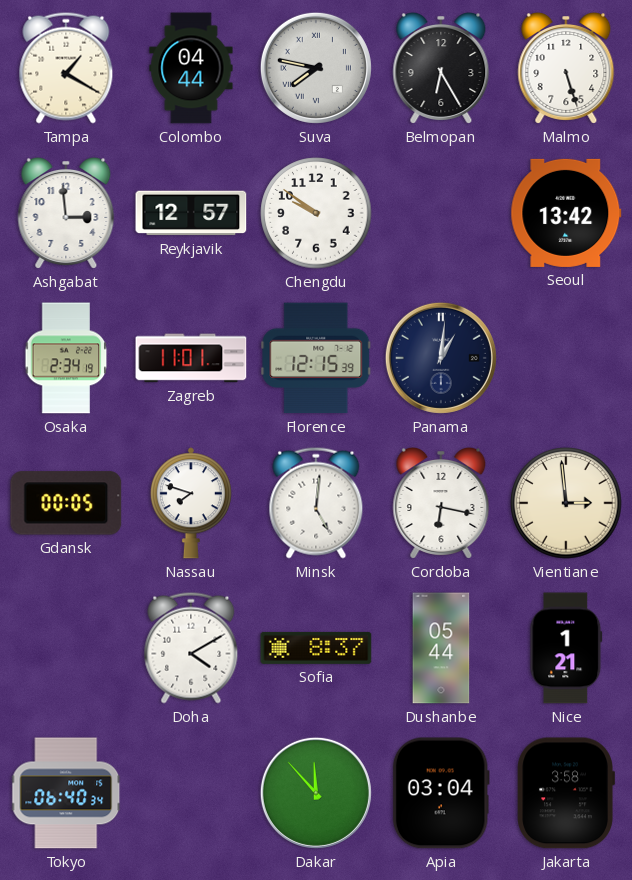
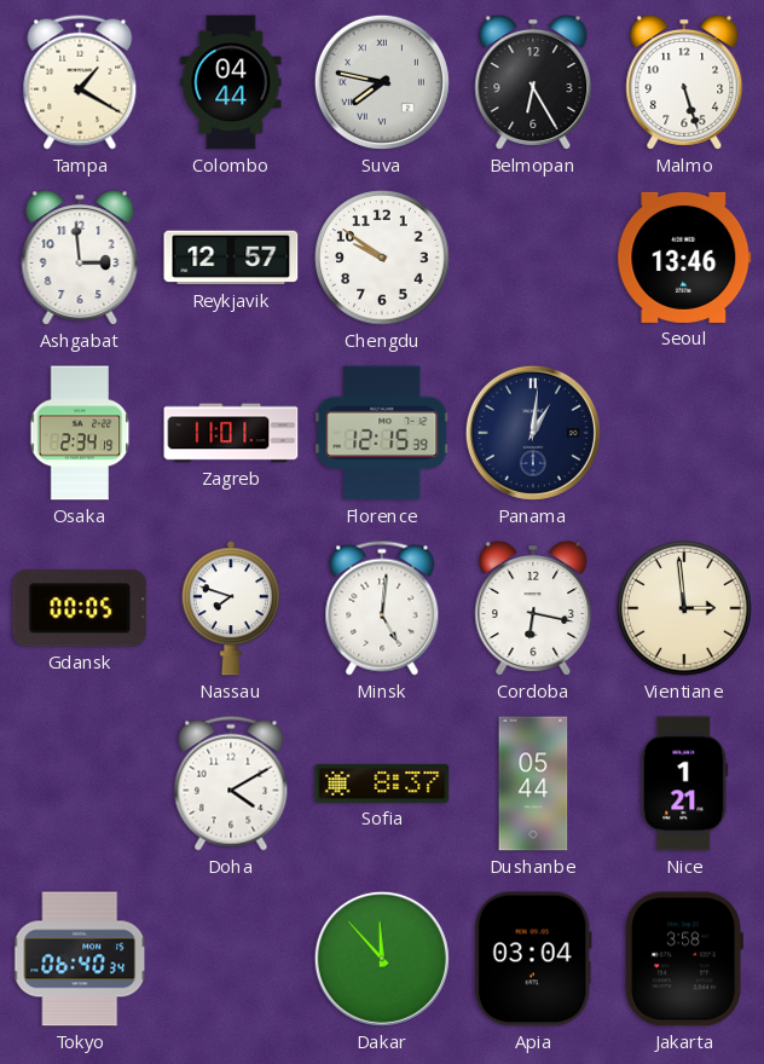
Seoul: 13:42 -> 13:46 (684, 258)
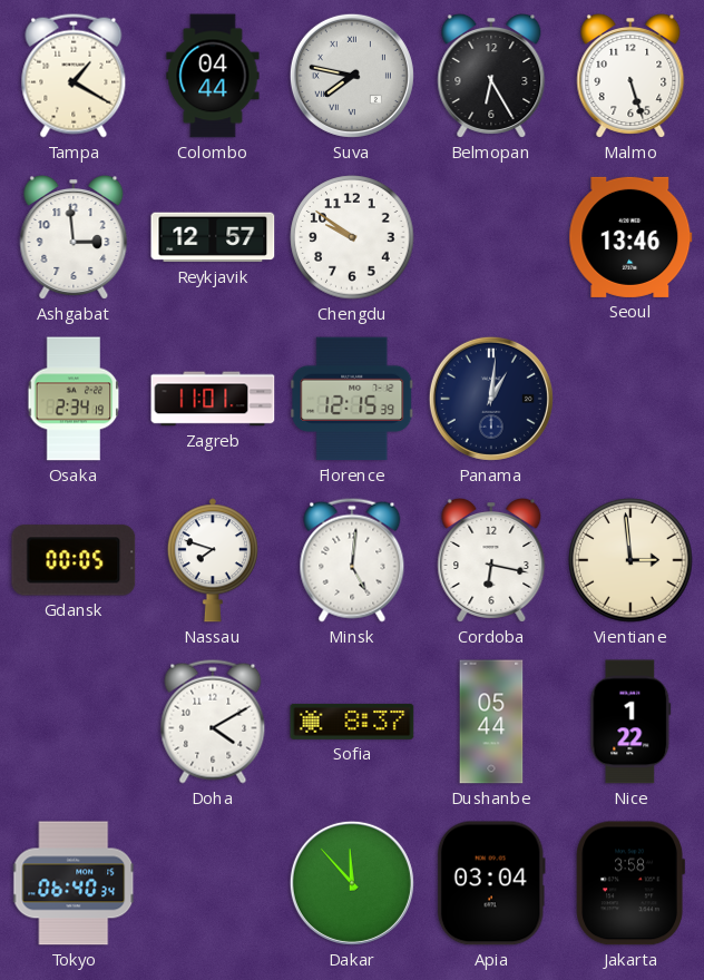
Nice: 1:21 -> 1:22 (630, 722)
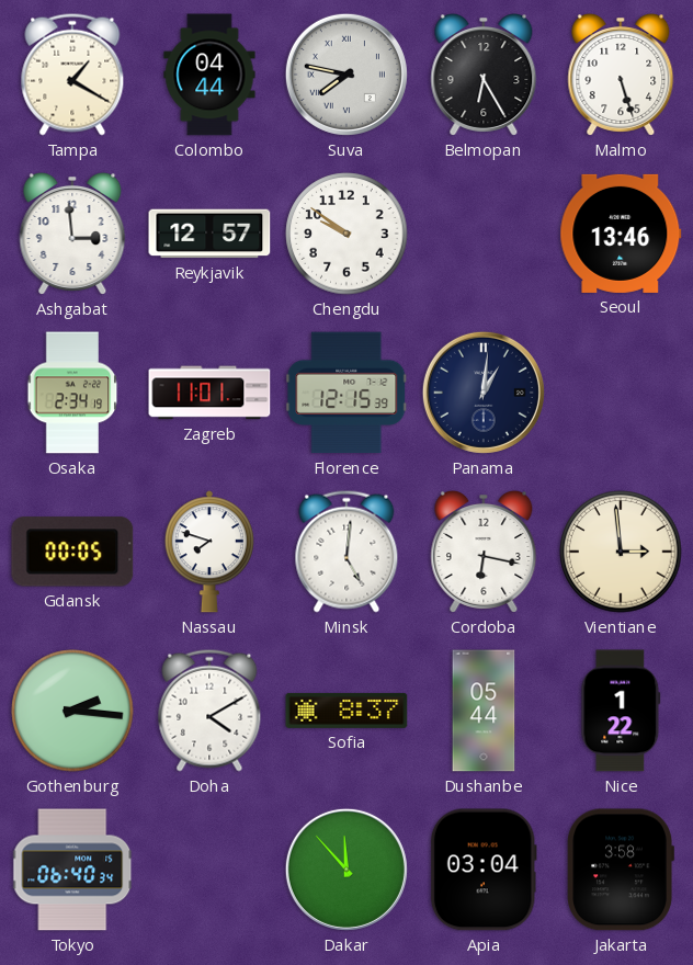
Gothenburg: none -> 2:16 (72, 711)
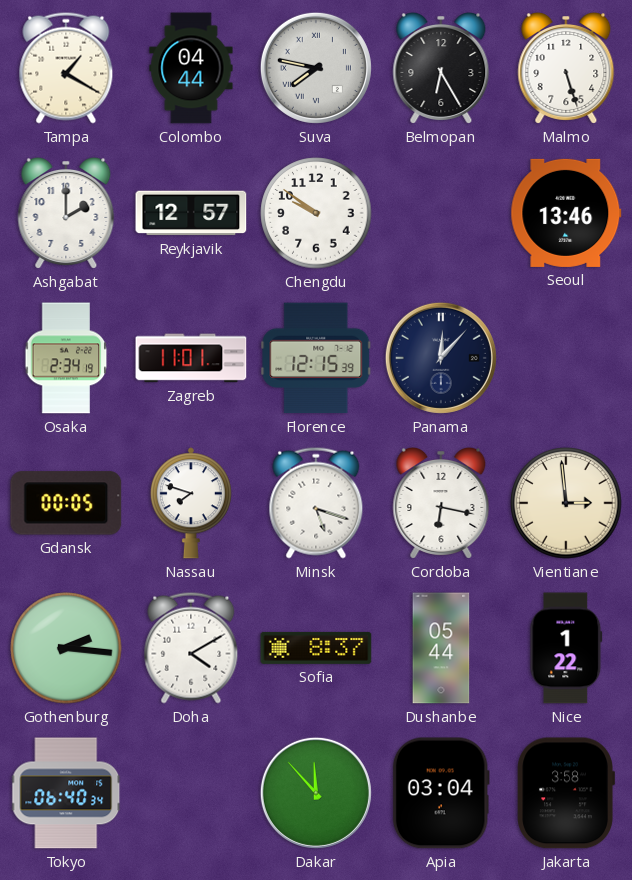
Ashgabat: 2:59 -> 2:00 (66, 214)
Panama: 1:01 -> 12:07 (441, 358)
Minsk: 5:01 -> 5:18 (316, 503)
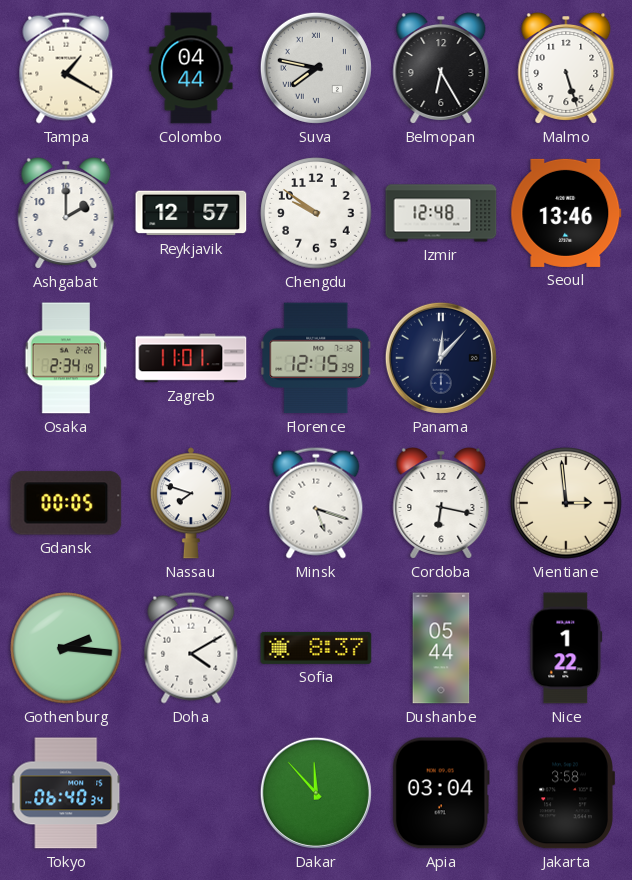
Izmir: none -> 12:48 (441, 213)
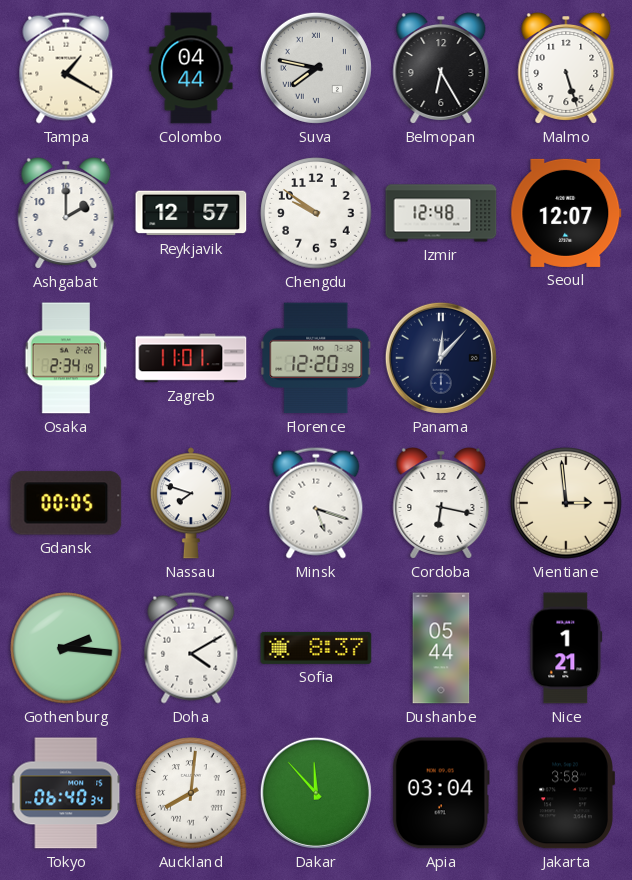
Seoul: 13:46 -> 12:07 (566, 213)
Florence: 12:15 -> 12:20 (316, 358)
Nice: 1:22 -> 1:21 (566, 648)
Auckland: none -> 8:01 (191, 793)
